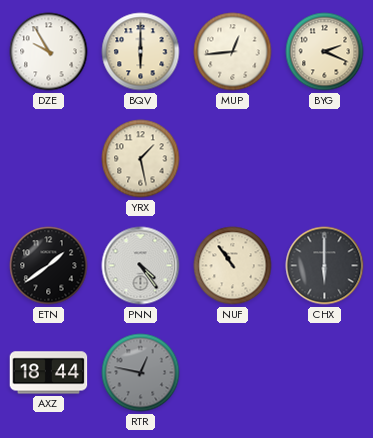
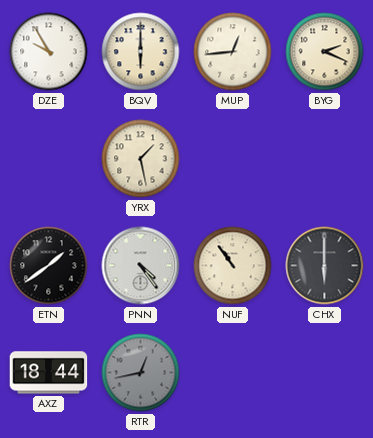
RTR: 12:47 -> 12:43 (141, 373)
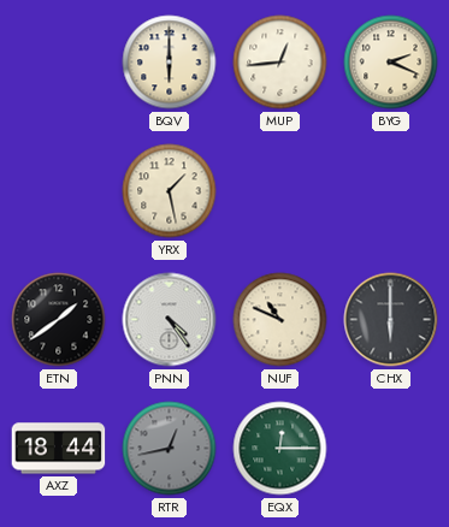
DZE: 9:55 -> none (49, 52)
NUF: 10:54 -> 10:49 (280, 320)
EQX: none -> 12:15 (280, 449)
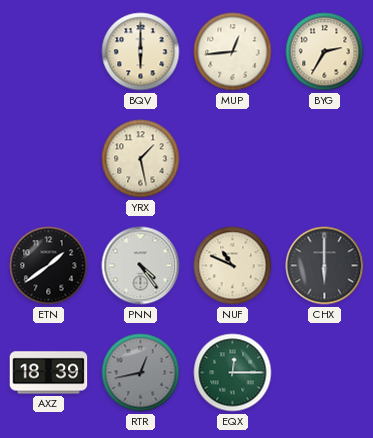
BYG: 2:19 -> 2:35 (325, 52)
AXZ: 18:44 -> 18:39 (49, 373)
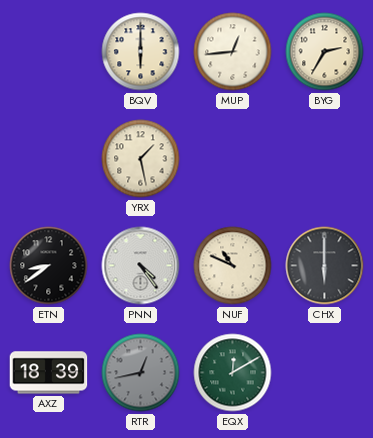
ETN: 1:39 -> 8:39 (49, 266)
EQX: 12:15 -> 12:10 (233, 373)
